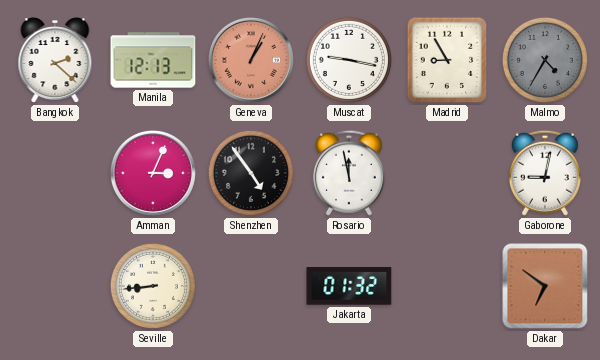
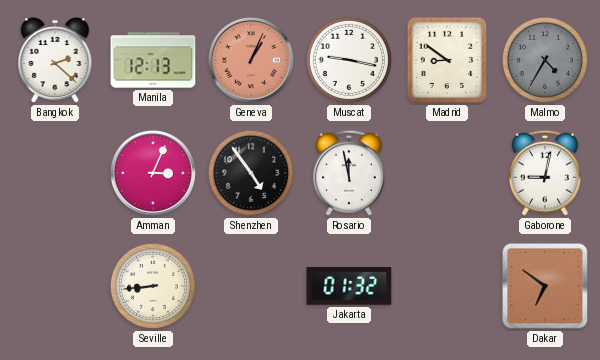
Madrid: 8:55 -> 8:51 (447, 60)
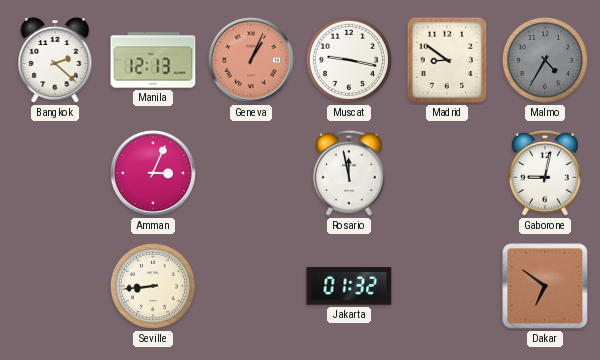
Shenzhen: 4:54 -> none (251, 173)
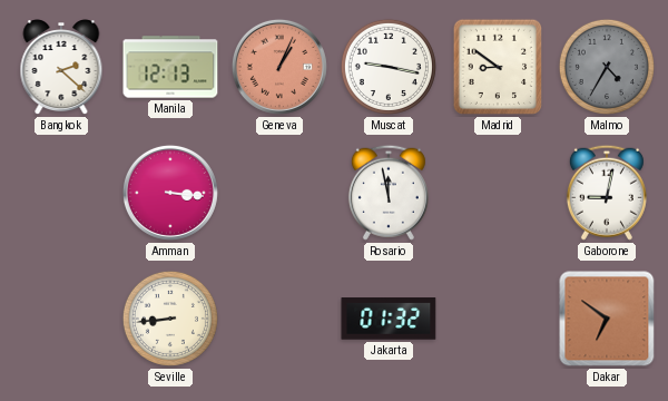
Amman: 3:04 -> 3:16 (170, 193)
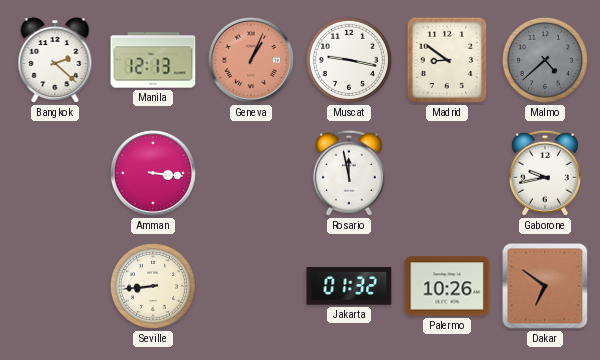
Malmo: 4:35 -> 4:38 (545, 60)
Gaborone: 9:02 -> 9:43 (545, 173)
Palermo: none -> 10:26 (447, 286)
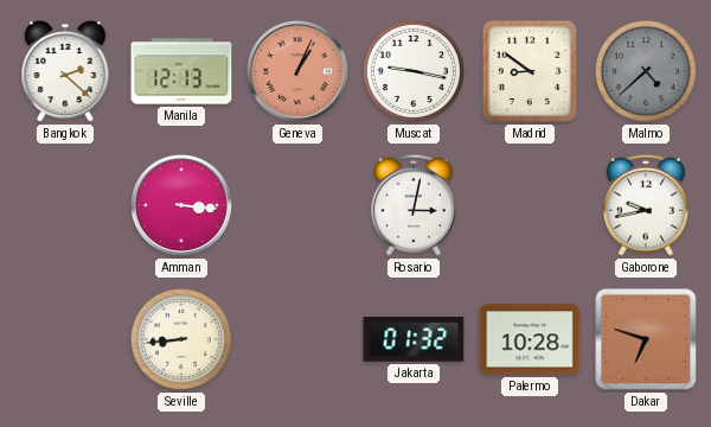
Rosario: 11:58 -> 3:02 (414, 205)
Palermo: 10:26 -> 10:28 (530, 339)
Dakar: 6:51 -> 6:48 (646, 339)
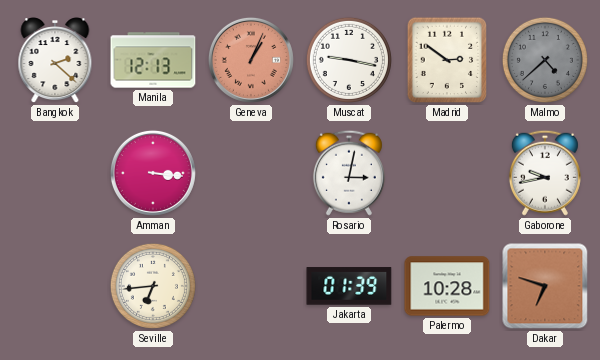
Madrid: 8:51 -> 2:51 (447, 60)
Seville: 8:44 -> 6:44 (153, 286)
Jakarta: 01:32 -> 01:39 (349, 286)
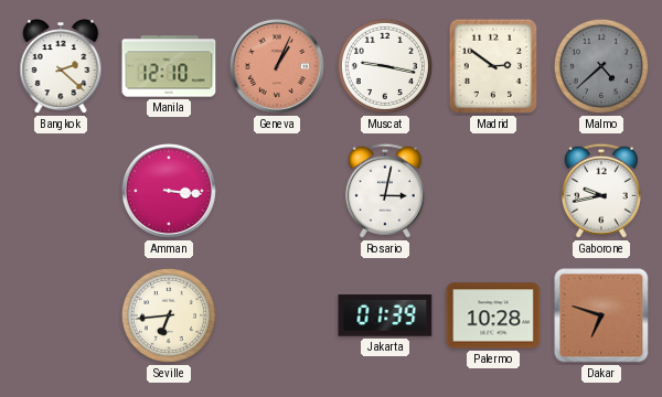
Manila: 12:13 -> 12:10 (169, 66)
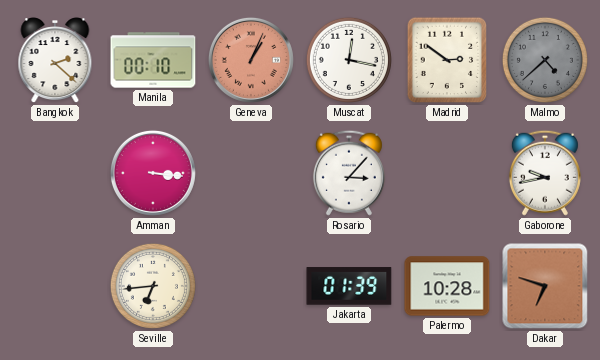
Manila: 12:10 -> 00:10 (153, 60)
Muscat: 9:17 -> 12:17 (349, 60)
Rosario: 3:02 -> 3:07 (349, 173)
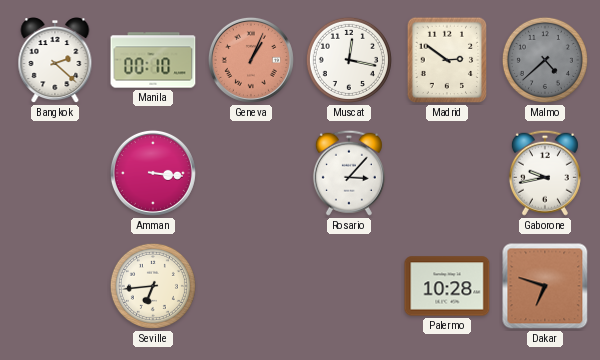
Jakarta: 01:39 -> none (349, 286)
